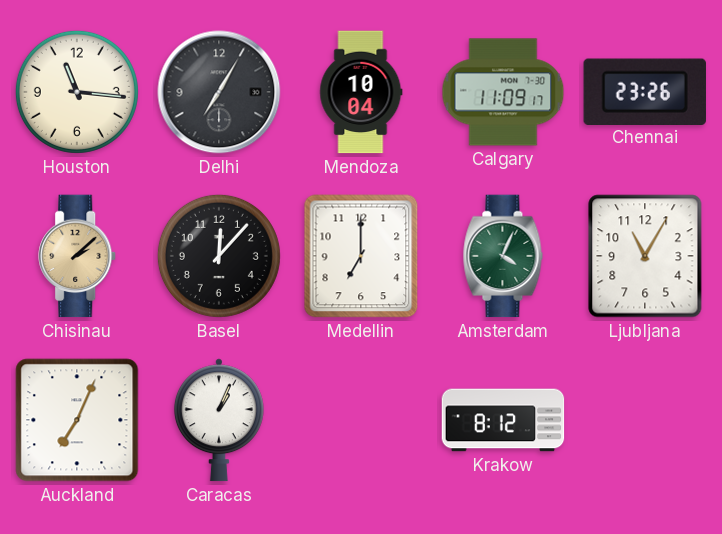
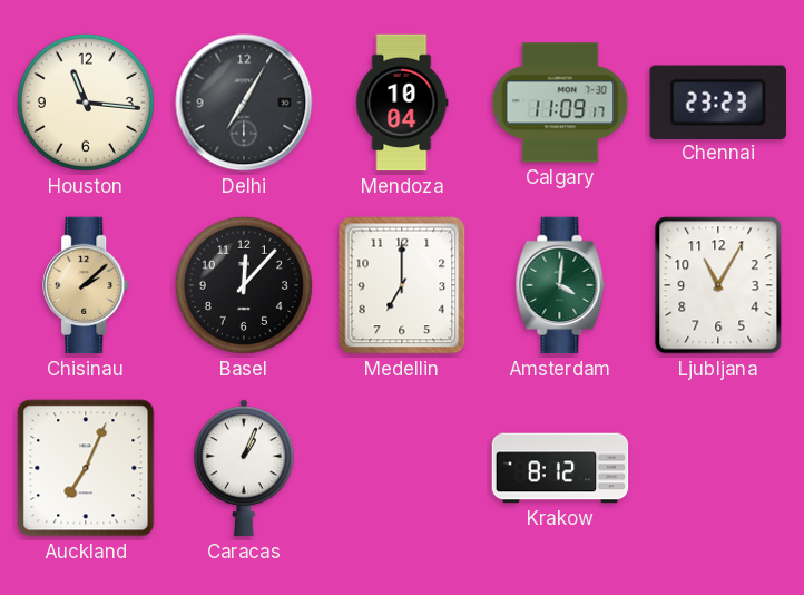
Chennai: 23:26 -> 23:23 (718, 101)
Amsterdam: 4:04 -> 4:01 (560, 285)
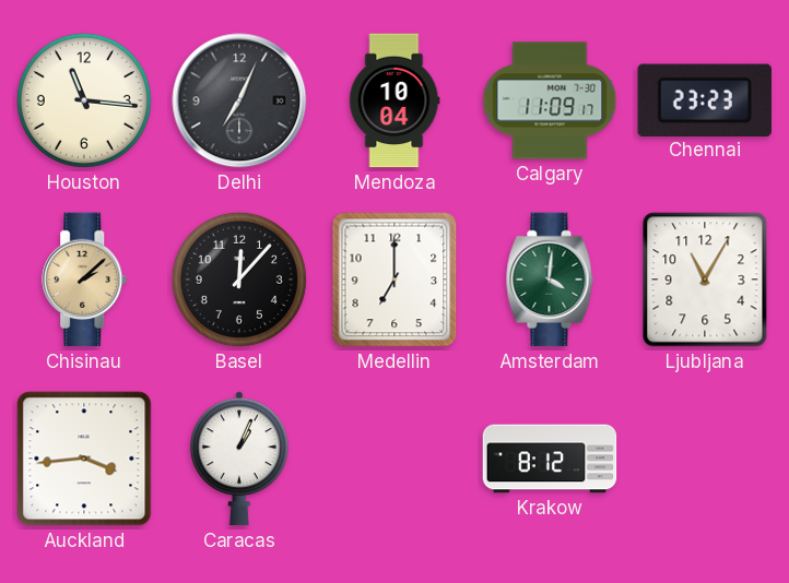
Delhi: 7:05 -> 7:04 (239, 100)
Auckland: 7:04 -> 3:44 (84, 459)
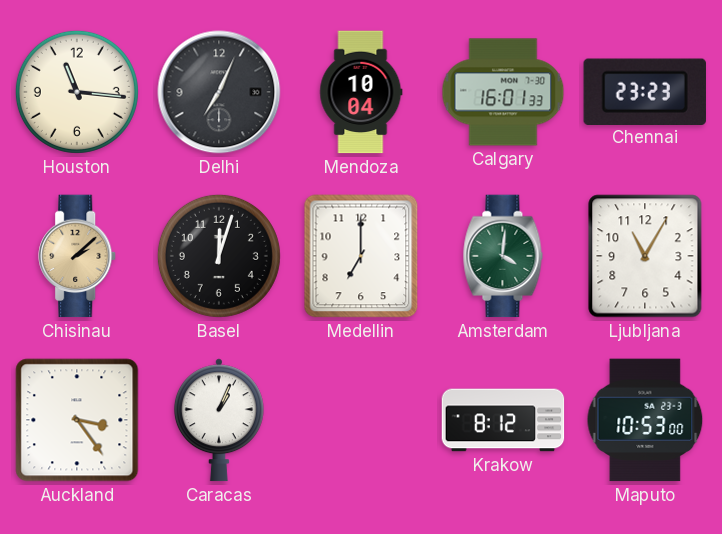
Calgary: 11:09 -> 16:01 (503, 92)
Basel: 12:07 -> 12:03 (219, 256)
Auckland: 3:44 -> 3:24 (77, 420)
Maputo: none -> 10:53 (645, 420)
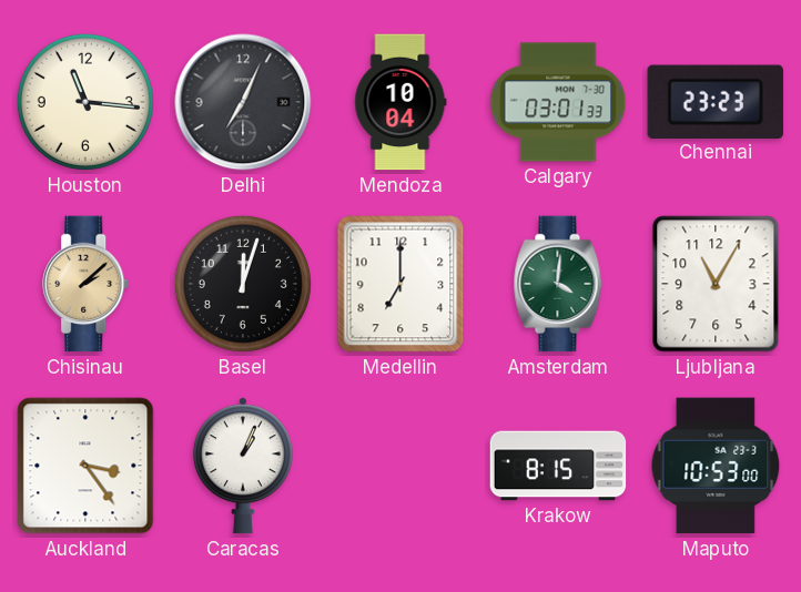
Calgary: 16:01 -> 03:01 (558, 102)
Krakow: 8:12 -> 8:15 (558, 466)
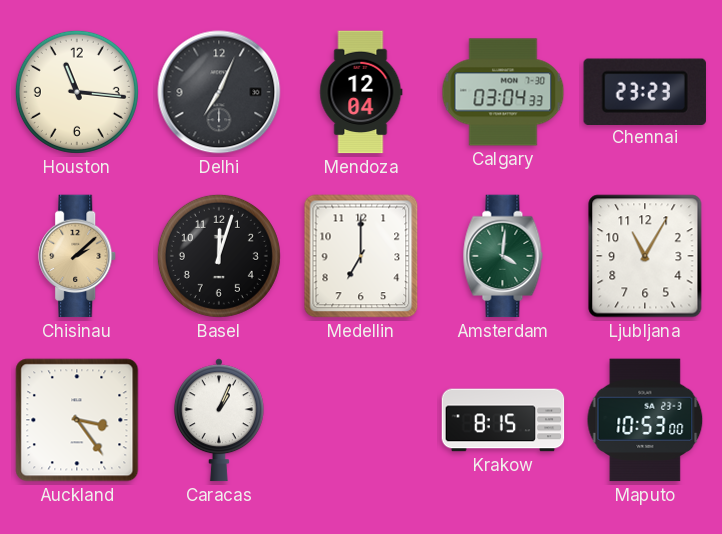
Mendoza: 10:04 -> 12:04 (361, 92)
Calgary: 03:01 -> 03:04 (503, 92)
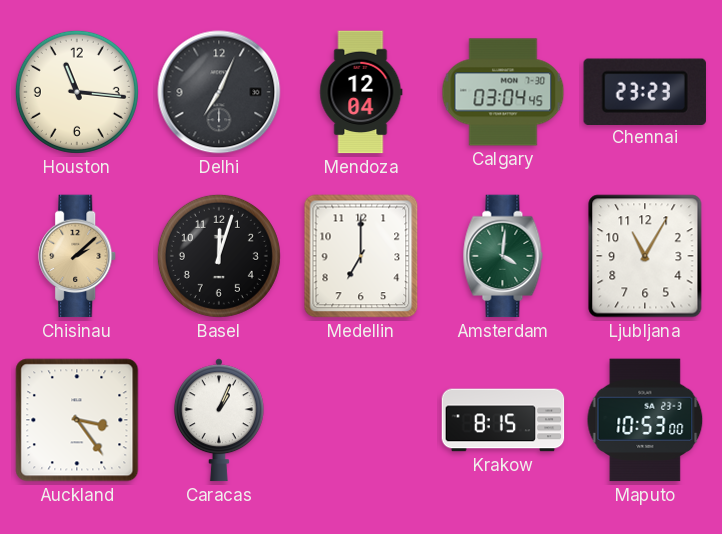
Calgary: 03:04:33 -> 03:04:45 (503, 92)
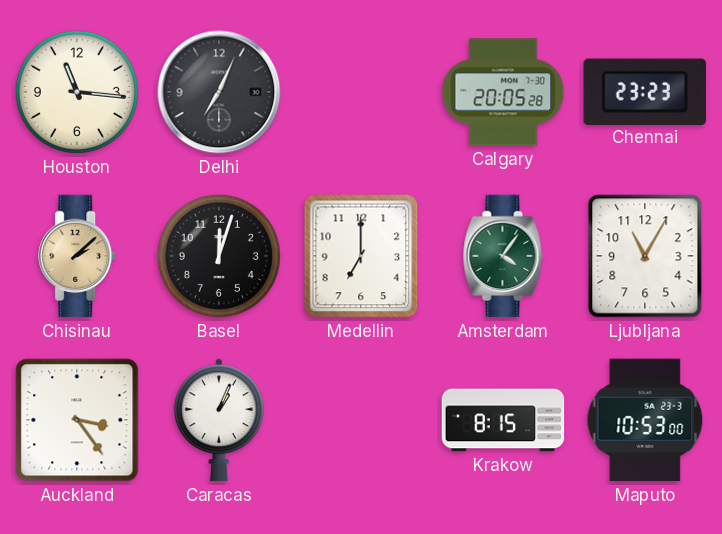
Mendoza: 12:04 -> none (361, 92)
Calgary: 03:04 -> 20:05 (503, 92)
Amsterdam: 4:01 -> 4:06 (503, 256)
